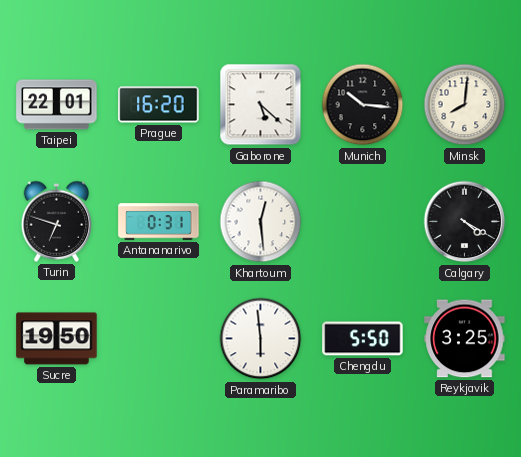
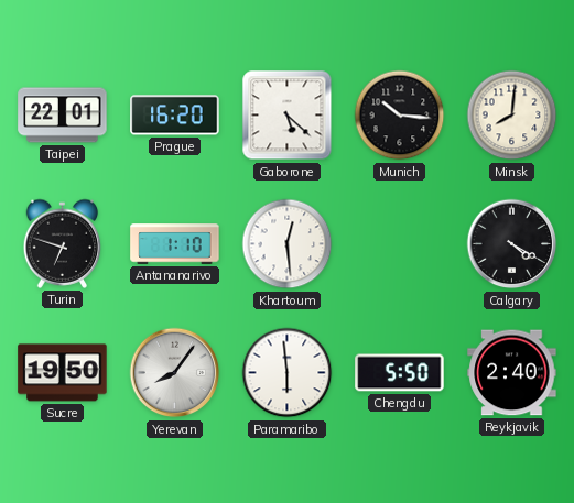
Antananarivo: 0:31 -> 1:10 (175, 244)
Yerevan: none -> 8:06 (175, 373)
Reykjavik: 3:25 -> 2:40 (512, 373)
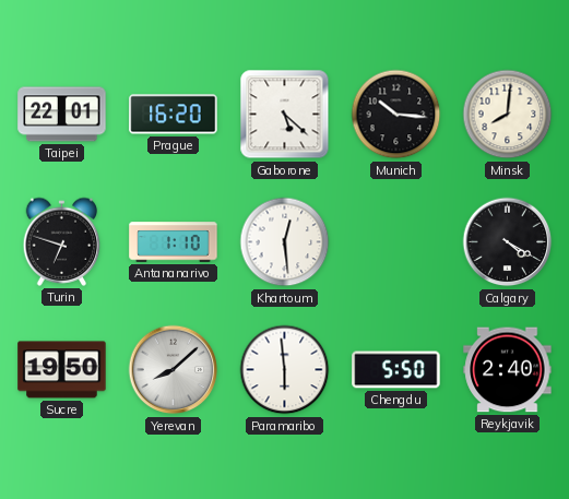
Yerevan: 8:06 -> 8:08 (174, 370)
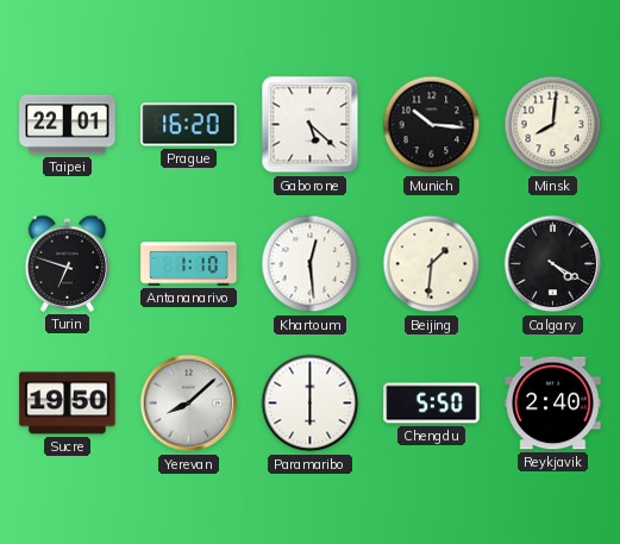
Beijing: none -> 1:31 (432, 264)
Paramaribo: 5:59 -> 6:00 (311, 404)
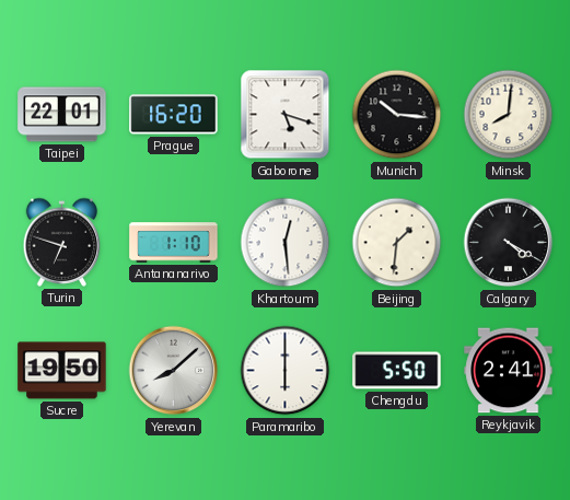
Gaborone: 5:22 -> 5:18 (286, 115)
Reykjavik: 2:40 -> 2:41 (509, 371)
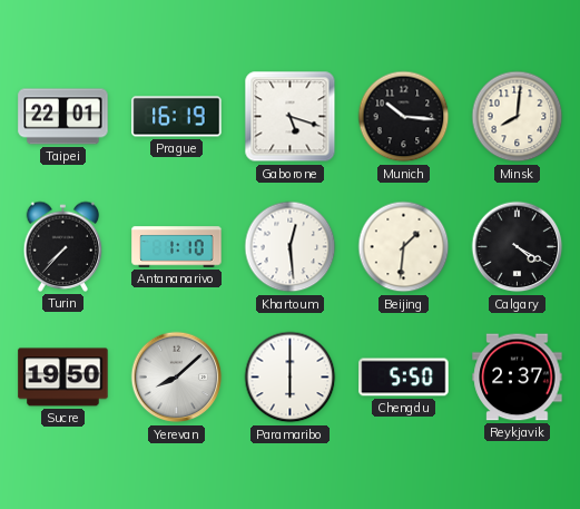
Prague: 16:20 -> 16:19 (177, 117)
Turin: 6:48 -> 7:37 (63, 246)
Reykjavik: 2:41 -> 2:37 (518, 378)
